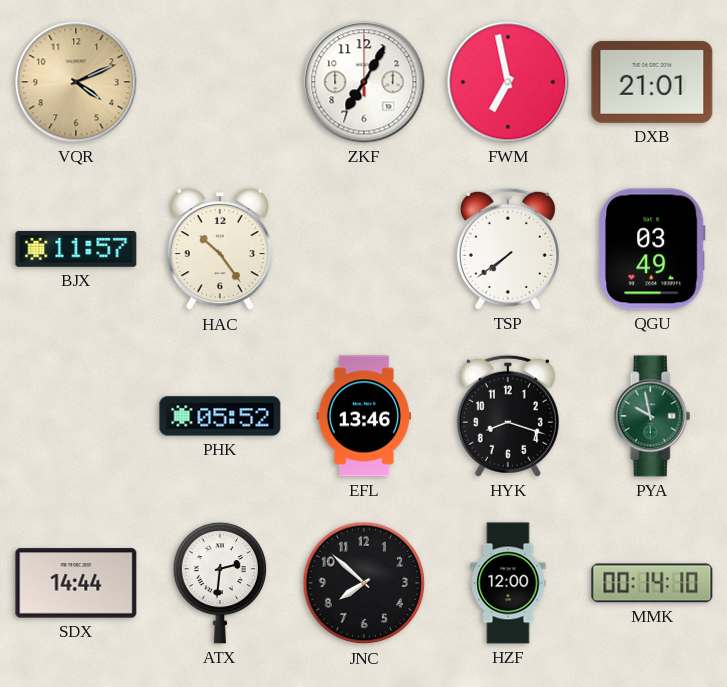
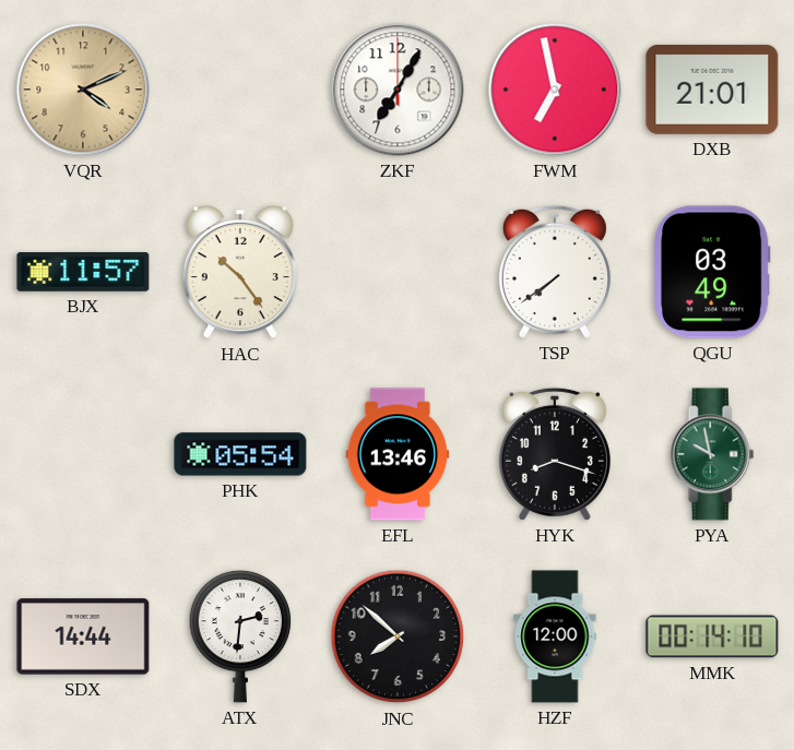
PHK: 05:52 -> 05:54 (240, 454)
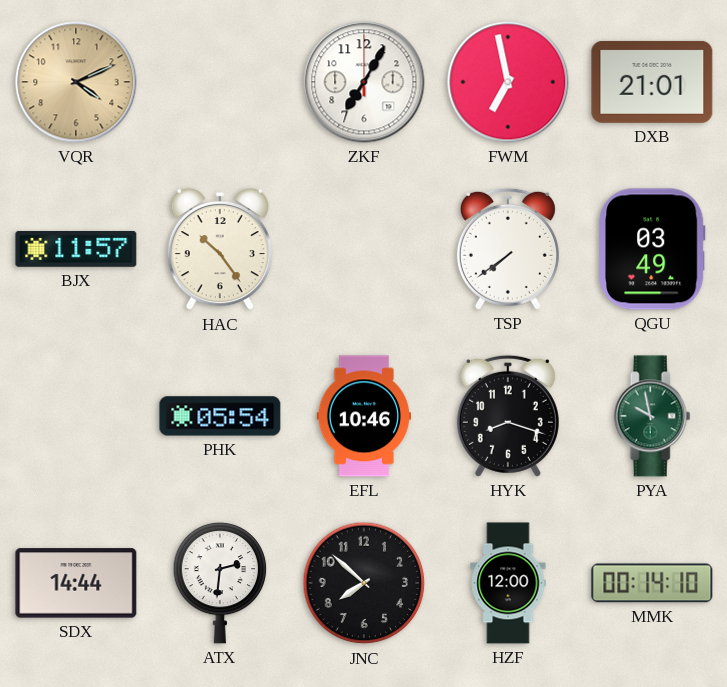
EFL: 13:46 -> 10:46 (364, 416)
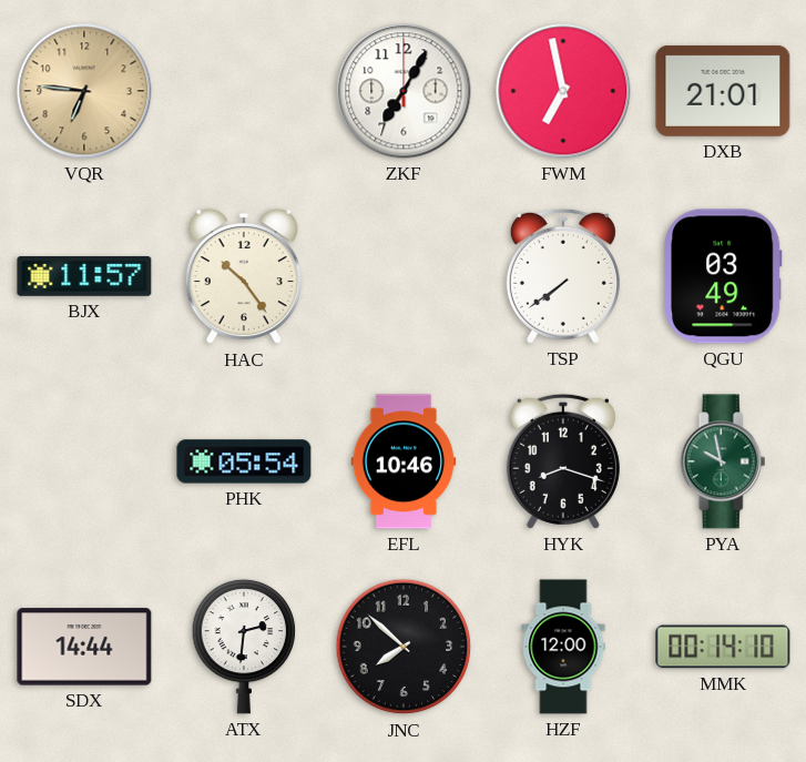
VQR: 4:11 -> 6:46 (84, 91)
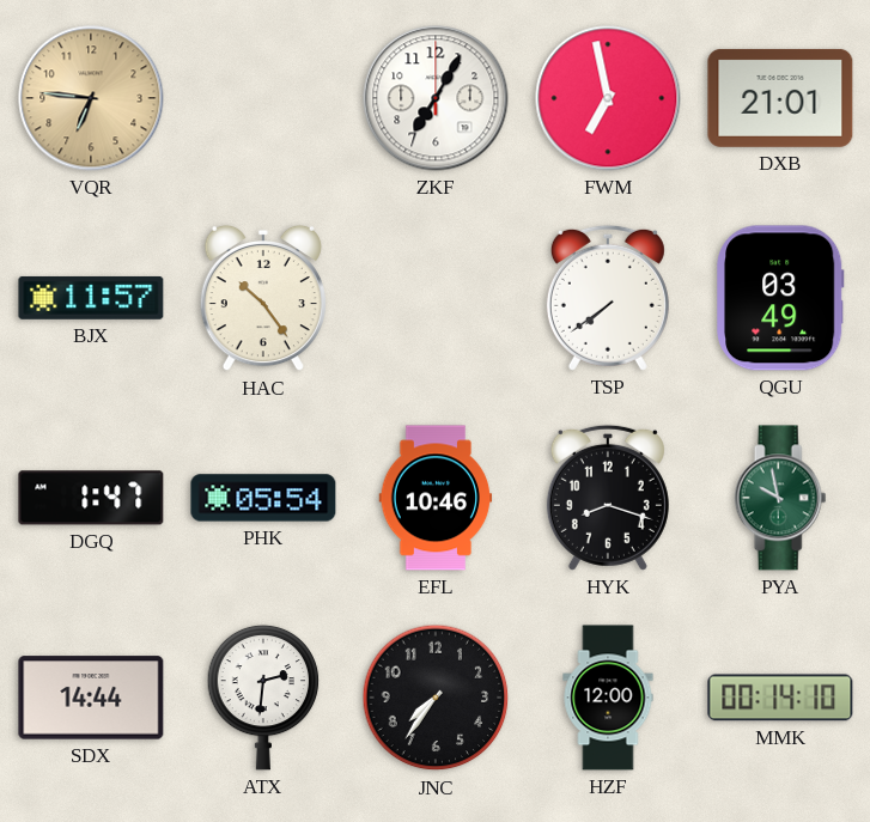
DGQ: none -> 1:47 (91, 498)
JNC: 7:52 -> 7:36 (436, 698)
